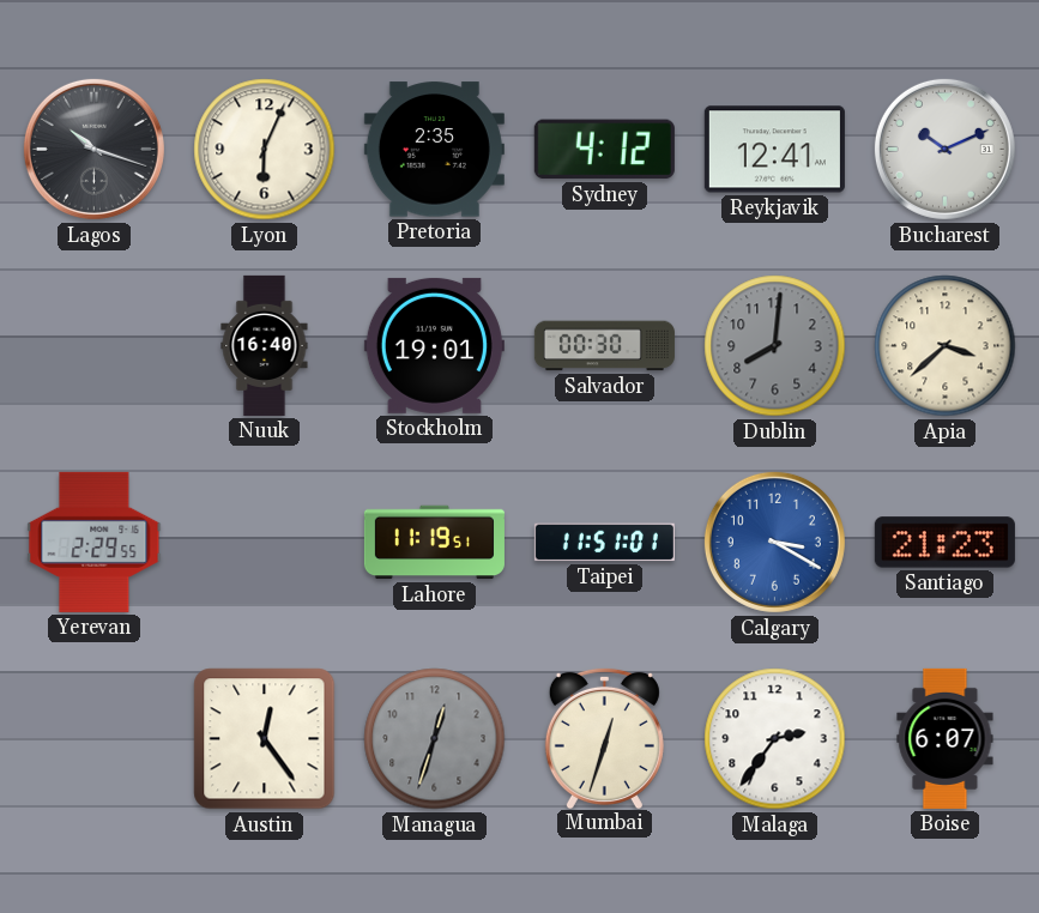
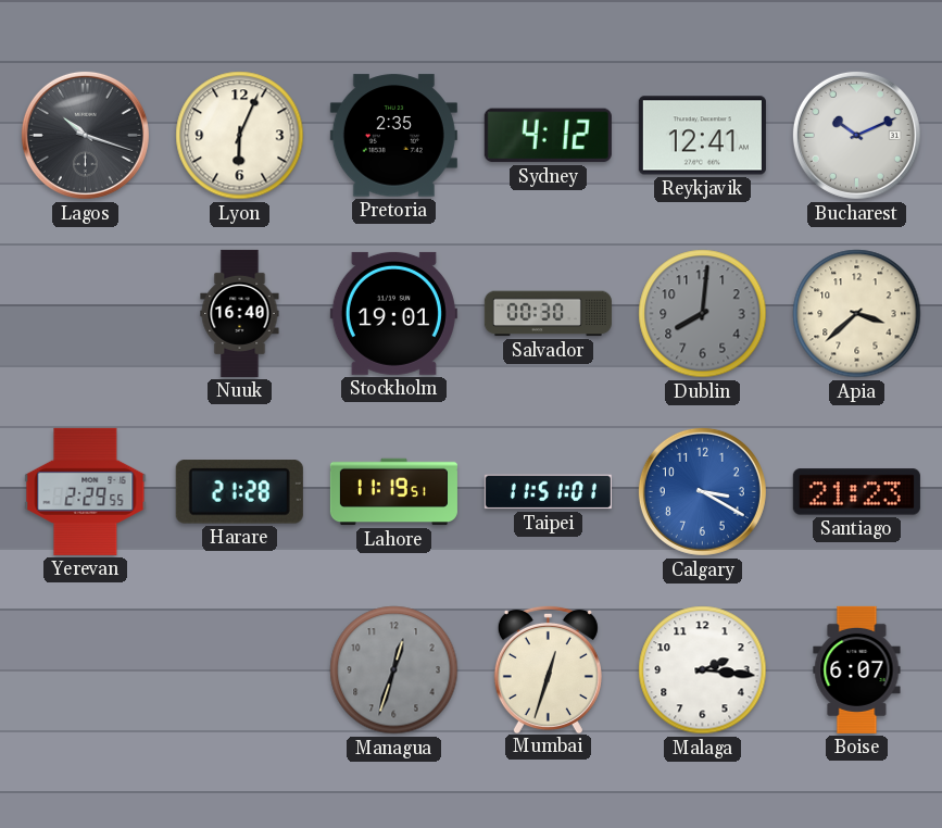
Harare: none -> 21:28 (239, 492)
Austin: 12:24 -> none (265, 739)
Malaga: 2:36 -> 2:16 (703, 670)
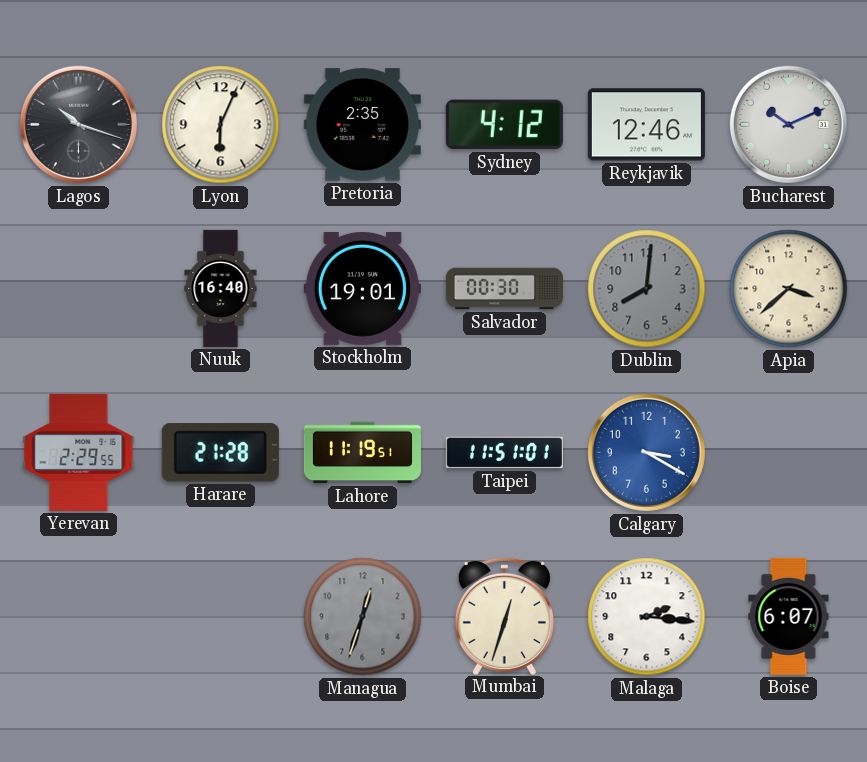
Reykjavik: 12:41 -> 12:46 (646, 125)
Santiago: 21:23 -> none (856, 492)
